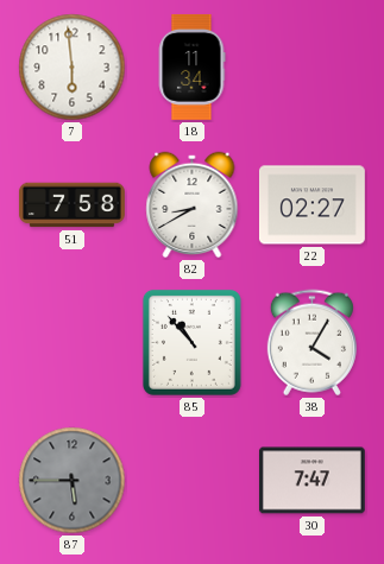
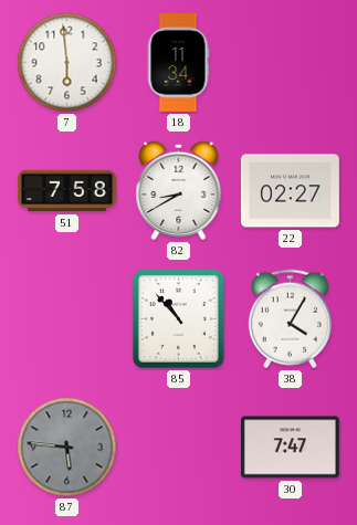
87: 5:45 -> 5:46 (67, 448)
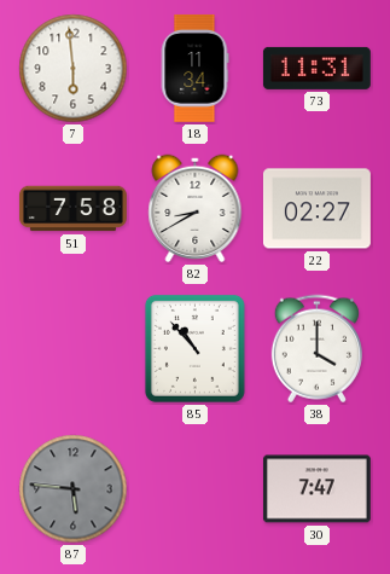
73: none -> 11:31 (316, 68)
38: 4:05 -> 4:00 (316, 349)
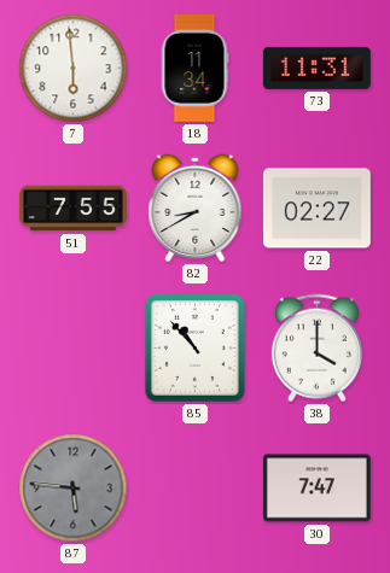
51: 7:58 -> 7:55 (72, 209)
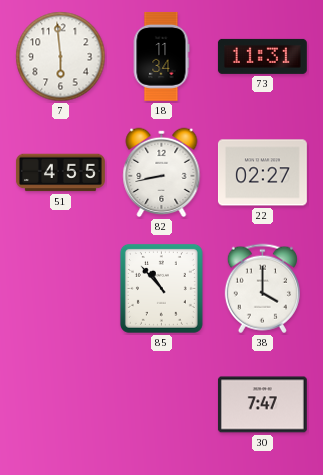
51: 7:55 -> 4:55 (60, 173)
82: 8:40 -> 8:43 (162, 173)
87: 5:46 -> none (74, 489)
